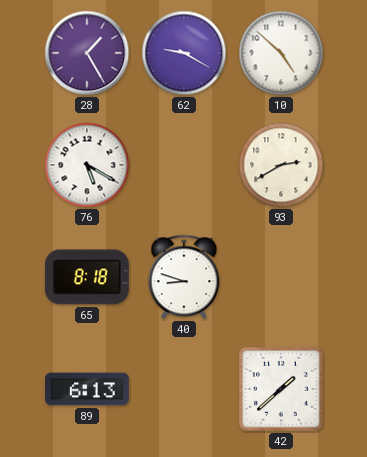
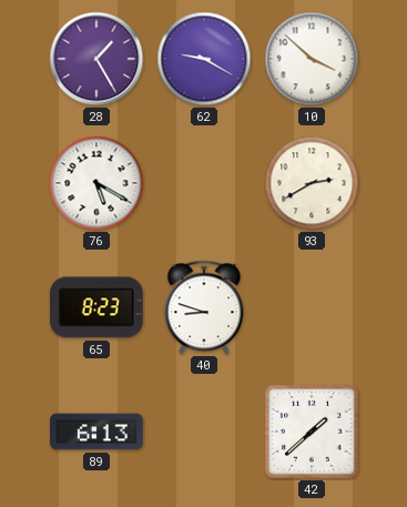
10: 4:52 -> 3:52 (312, 59)
65: 8:18 -> 8:23 (96, 307)
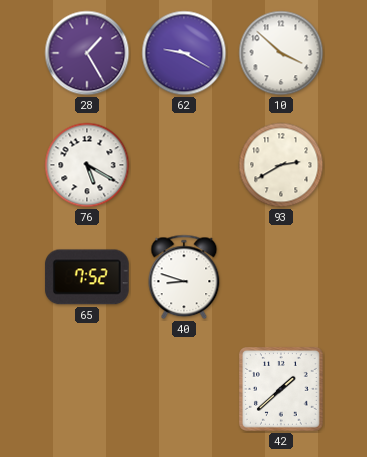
65: 8:23 -> 7:52 (87, 277)
89: 6:13 -> none (96, 432)
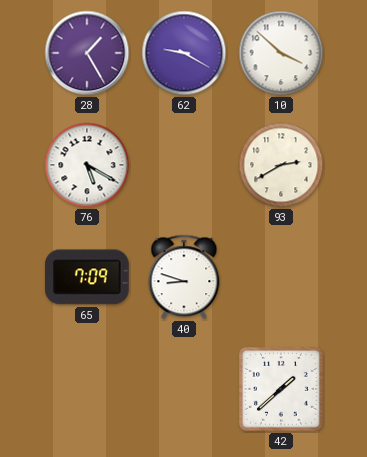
65: 7:52 -> 7:09 (87, 277)
